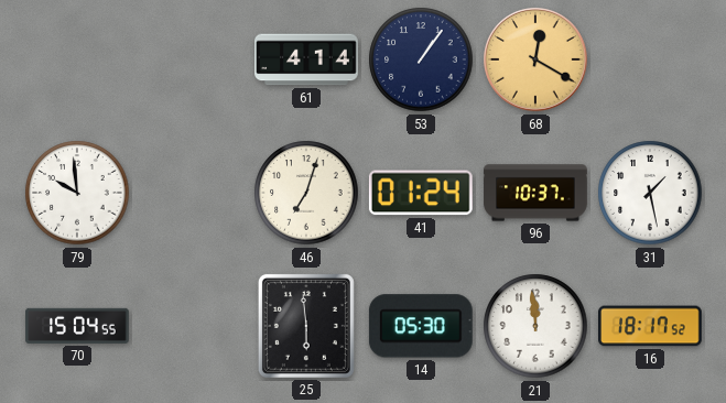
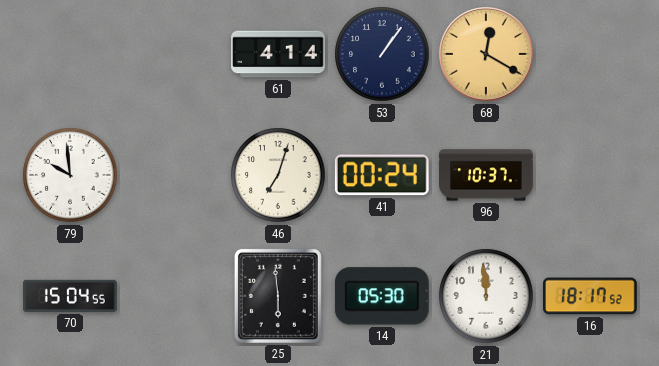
41: 01:24 -> 00:24 (382, 175)
31: 1:28 -> none (650, 193)
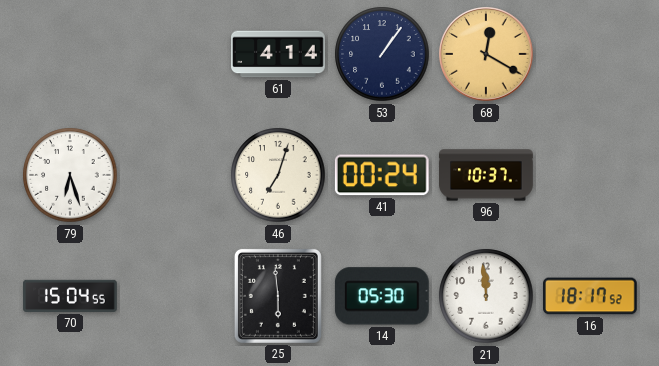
79: 9:59 -> 6:27 (70, 175)
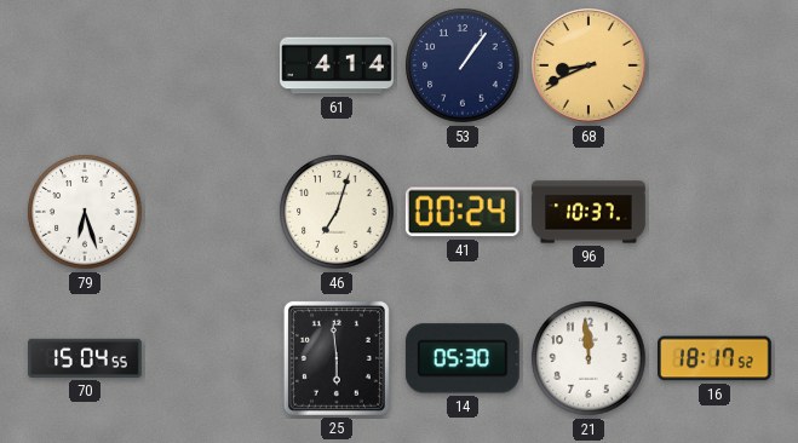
68: 12:20 -> 8:41 (589, 65)
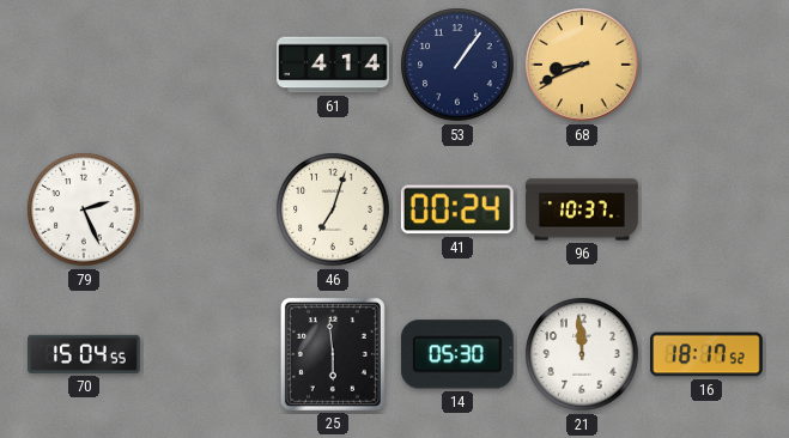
79: 6:27 -> 2:26 (84, 209)
